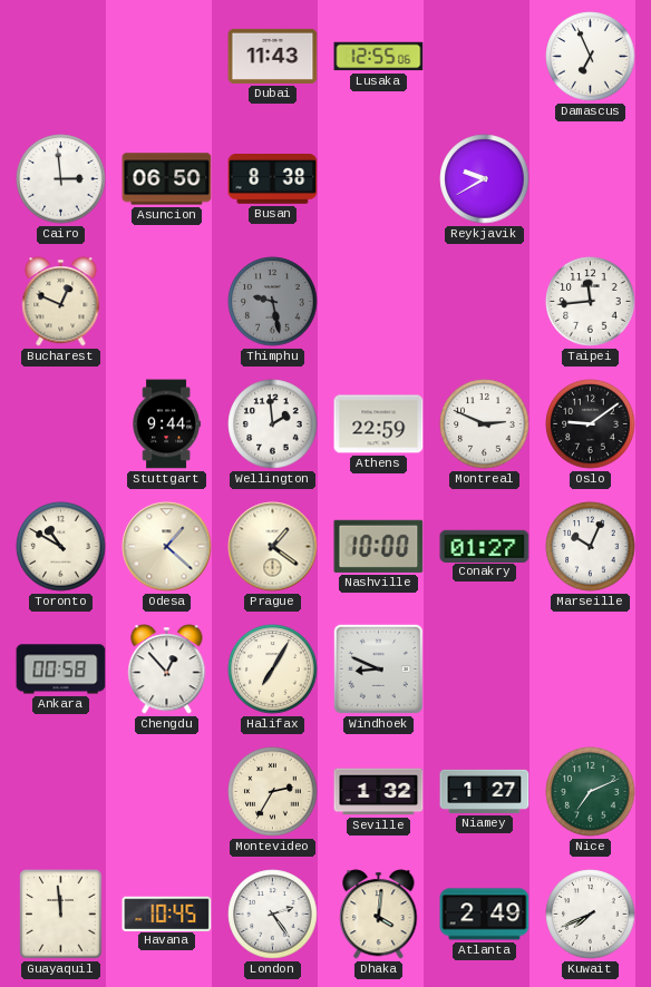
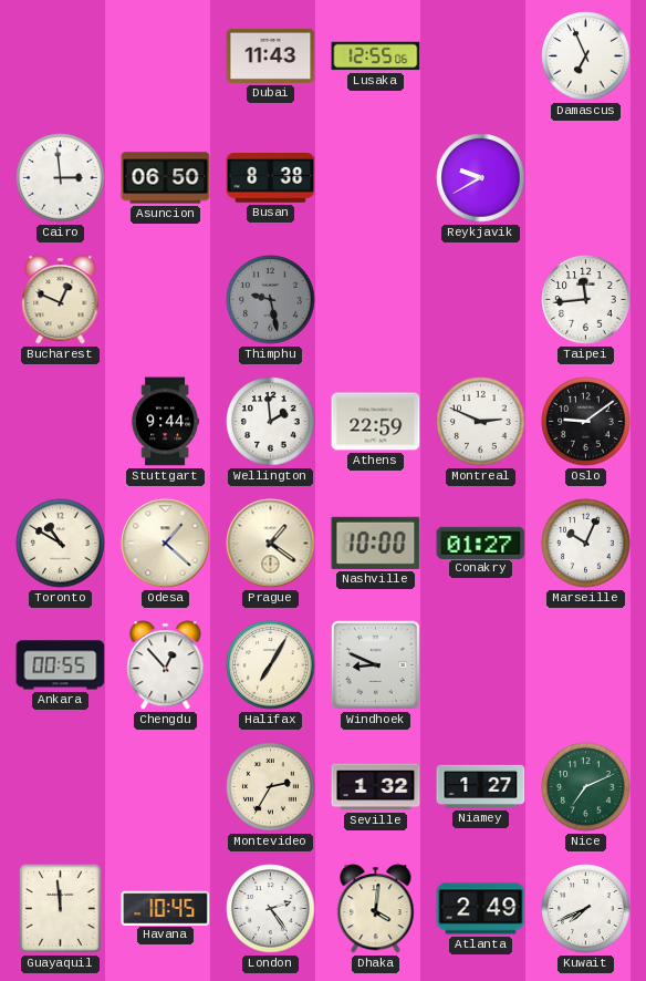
Ankara: 00:58 -> 00:55 (61, 665)
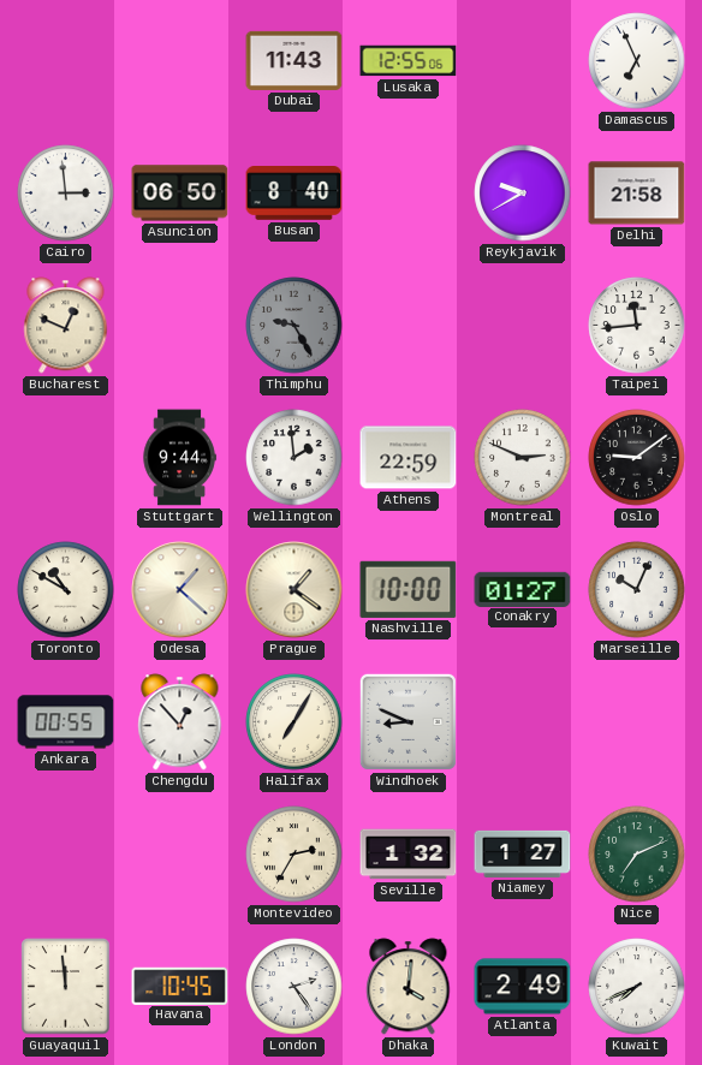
Busan: 8:38 -> 8:40 (295, 194)
Delhi: none -> 21:58 (637, 194)
Thimphu: 9:28 -> 9:25 (295, 326)
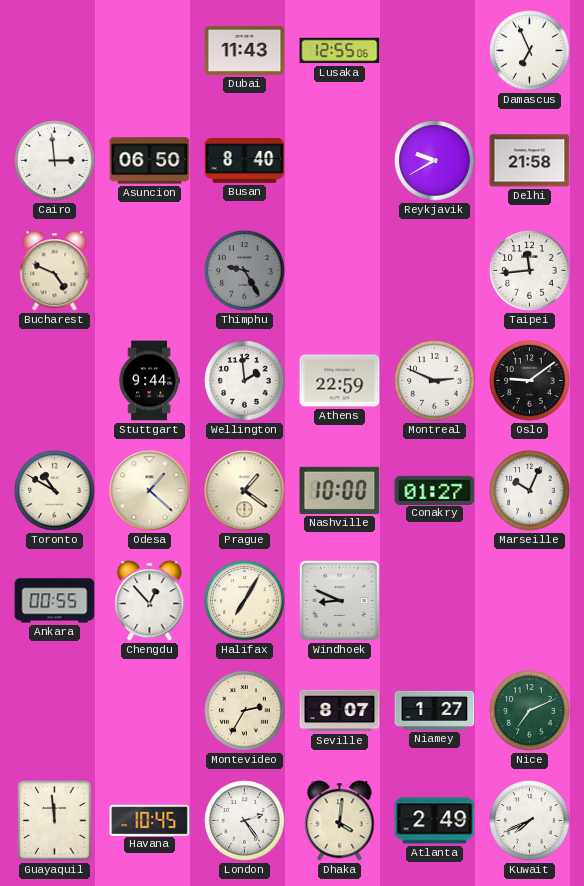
Bucharest: 12:49 -> 4:49 (55, 271)
Seville: 1:32 -> 8:07 (340, 711)
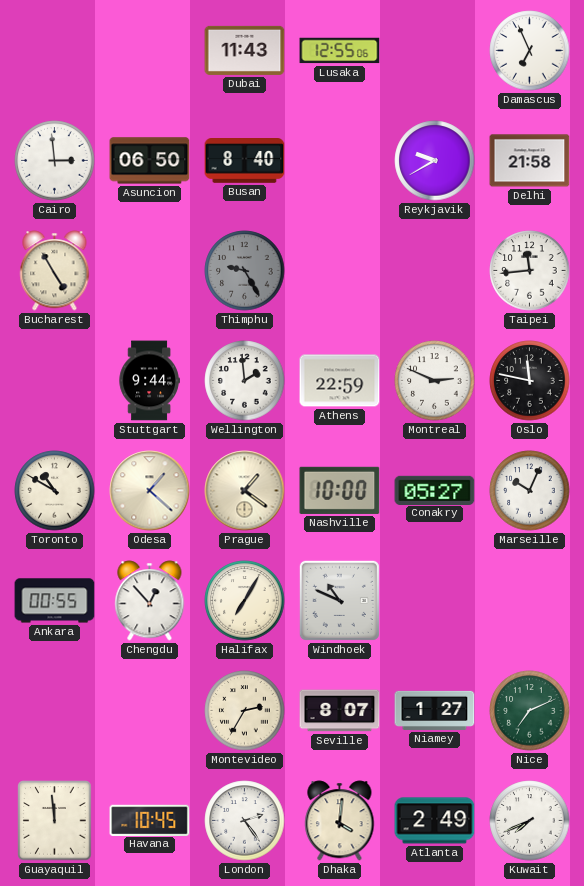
Bucharest: 4:49 -> 4:55 (55, 271)
Oslo: 9:09 -> 11:47 (530, 381)
Conakry: 01:27 -> 05:27 (435, 490)
Windhoek: 8:49 -> 10:49 (339, 600)
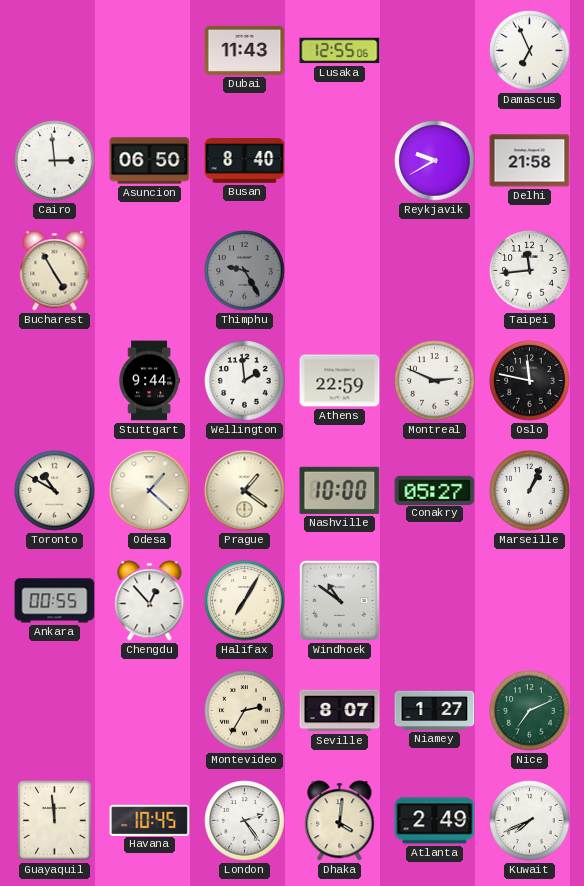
Marseille: 10:04 -> 1:04 (530, 491)
Windhoek: 10:49 -> 10:51 (339, 600)
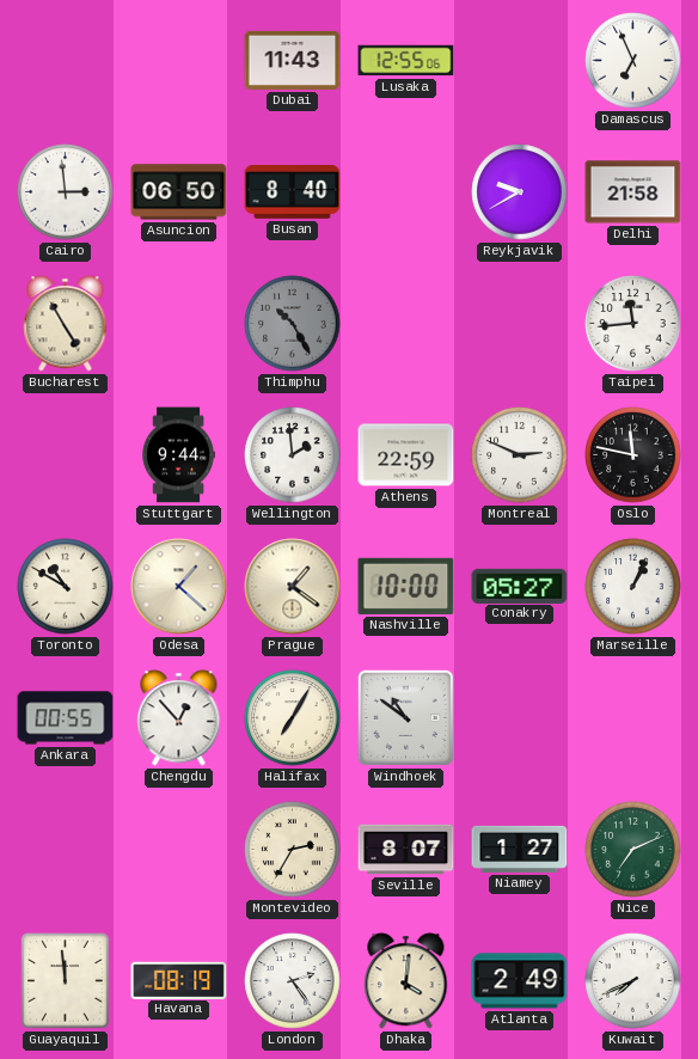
Thimphu: 9:25 -> 10:25 (293, 324)
Havana: 10:45 -> 08:19 (179, 980)
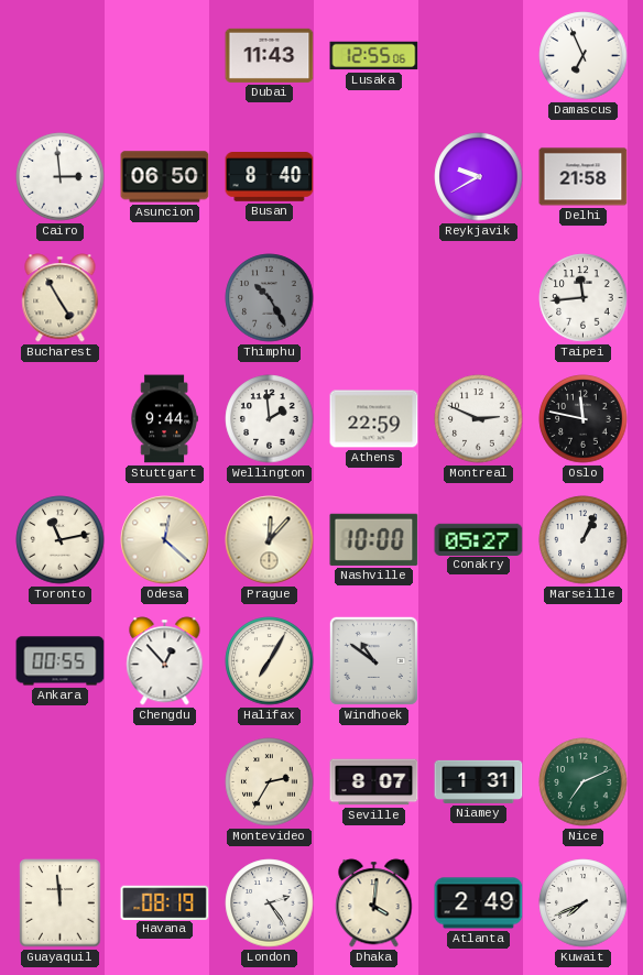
Toronto: 10:50 -> 11:13 (61, 540)
Odesa: 1:22 -> 12:22 (165, 540)
Prague: 1:21 -> 12:07 (270, 540)
Niamey: 1:27 -> 1:31 (479, 781)
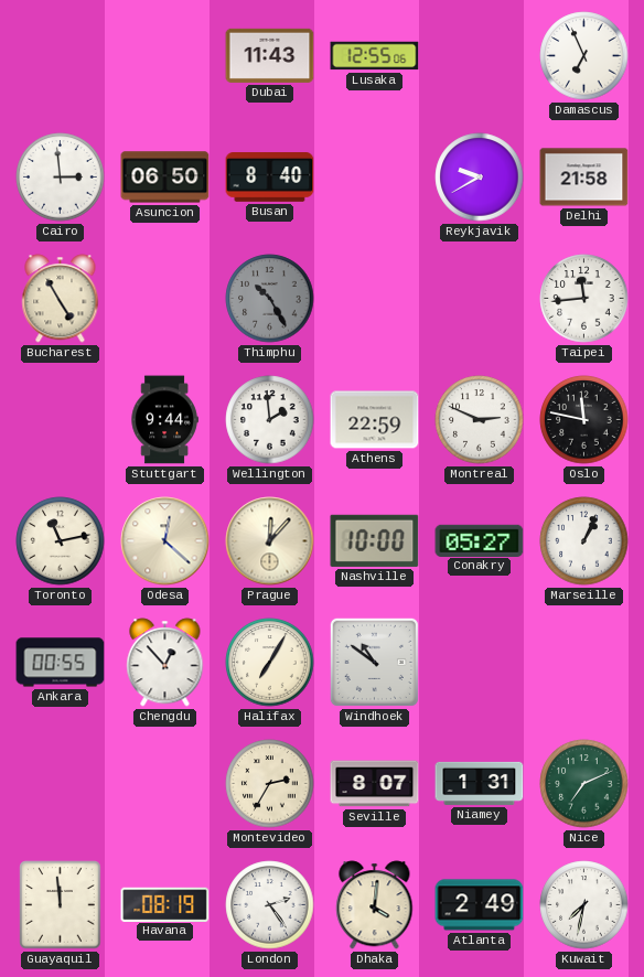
Kuwait: 7:41 -> 7:32 (584, 905)
